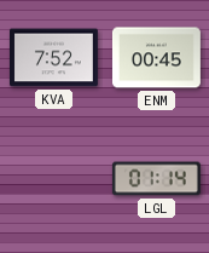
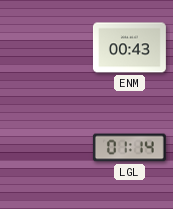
KVA: 7:52 -> none (53, 58)
ENM: 00:45 -> 00:43 (129, 48)
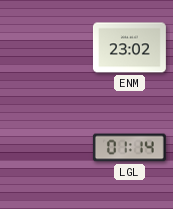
ENM: 00:43 -> 23:02 (129, 48)
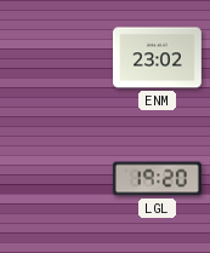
LGL: 01:14 -> 19:20 (157, 179)
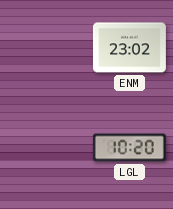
LGL: 19:20 -> 10:20 (129, 148)
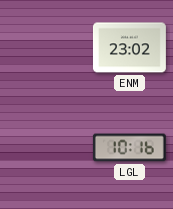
LGL: 10:20 -> 10:16 (129, 148)
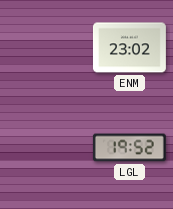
LGL: 10:16 -> 19:52 (129, 148)
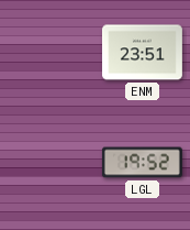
ENM: 23:02 -> 23:51 (142, 53)
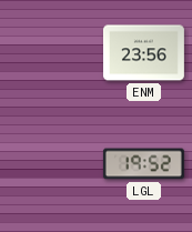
ENM: 23:51 -> 23:56 (143, 53)
